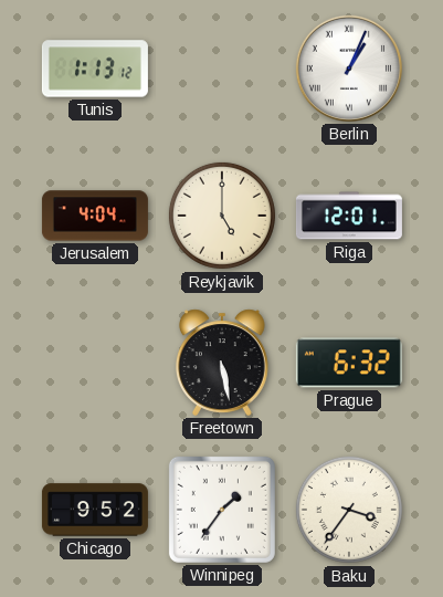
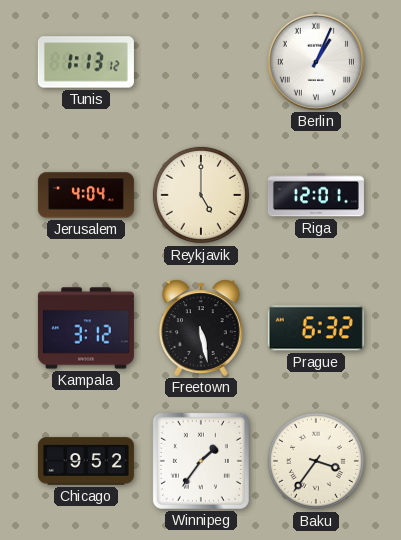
Kampala: none -> 3:12 (86, 328)
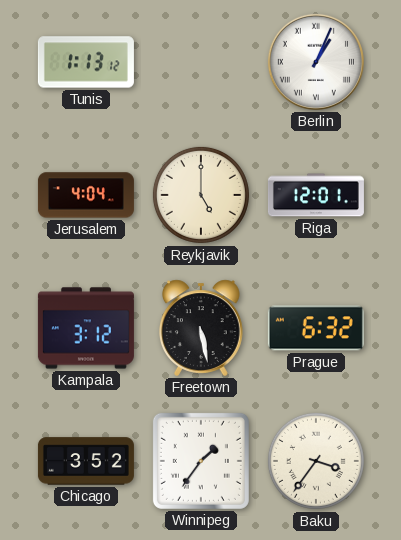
Chicago: 9:52 -> 3:52 (86, 461)
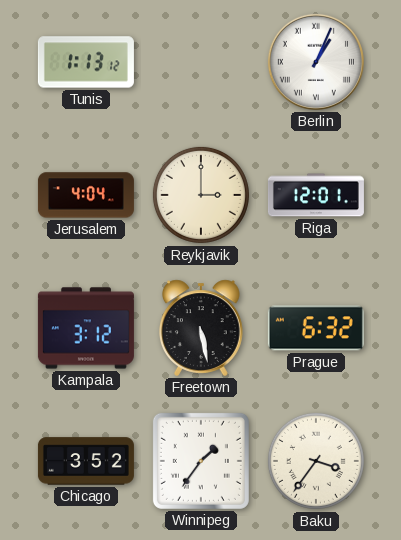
Reykjavik: 5:00 -> 3:00 (201, 195)
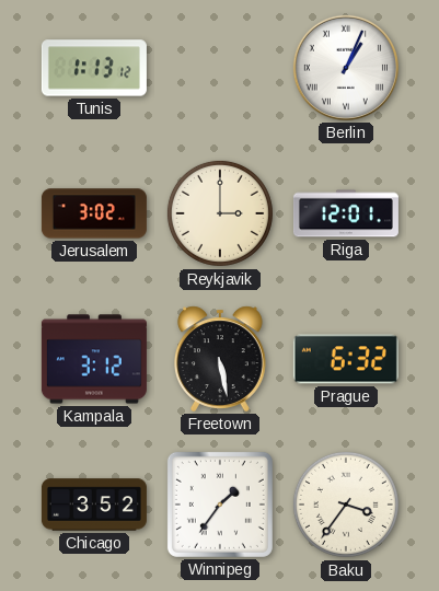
Jerusalem: 4:04 -> 3:02 (94, 213)
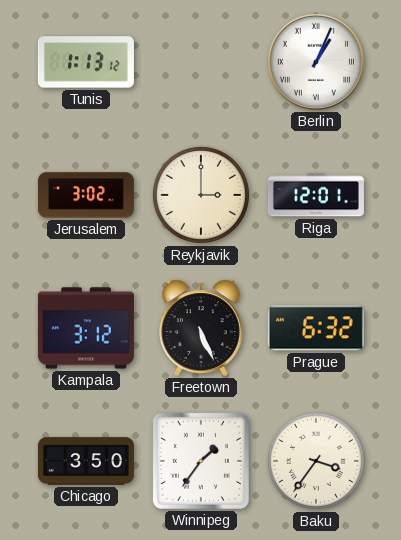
Freetown: 5:28 -> 5:26 (201, 328)
Chicago: 3:52 -> 3:50 (86, 461)
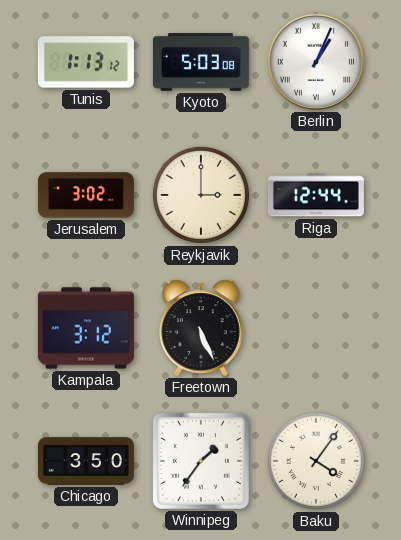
Kyoto: none -> 5:03 (201, 62)
Riga: 12:01 -> 12:44 (316, 195)
Prague: 6:32 -> none (316, 328)
Baku: 3:36 -> 4:06 (316, 461)
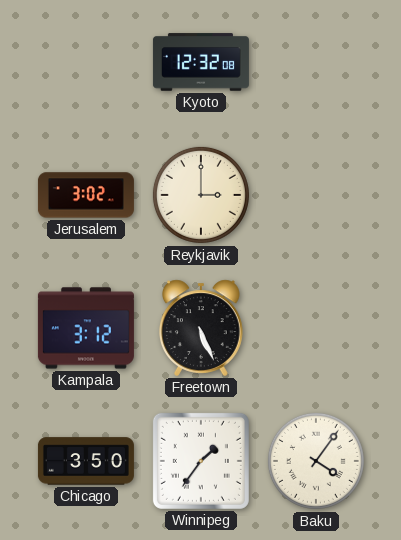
Tunis: 1:13 -> none (86, 62)
Kyoto: 5:03 -> 12:32 (201, 62)
Berlin: 1:04 -> none (316, 62)
Riga: 12:44 -> none (316, 195)
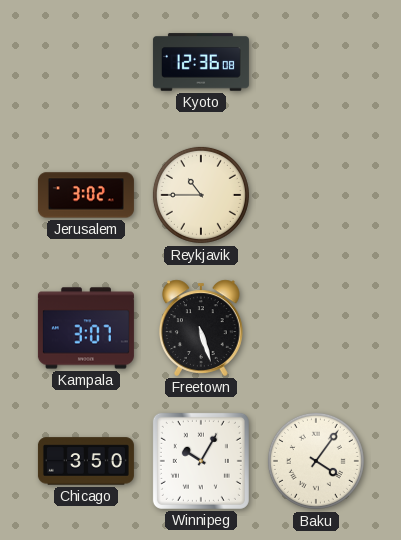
Kyoto: 12:32 -> 12:36 (201, 62)
Reykjavik: 3:00 -> 10:45 (201, 195)
Kampala: 3:12 -> 3:07 (86, 328)
Freetown: 5:26 -> 5:27 (201, 328)
Winnipeg: 1:36 -> 10:05 (201, 461)
